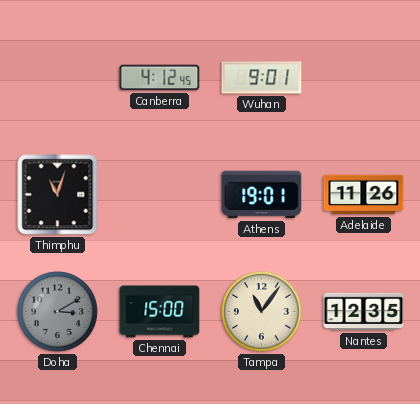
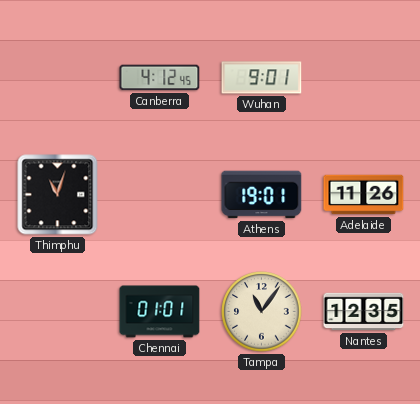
Doha: 3:10 -> none (58, 312)
Chennai: 15:00 -> 01:01 (160, 312)
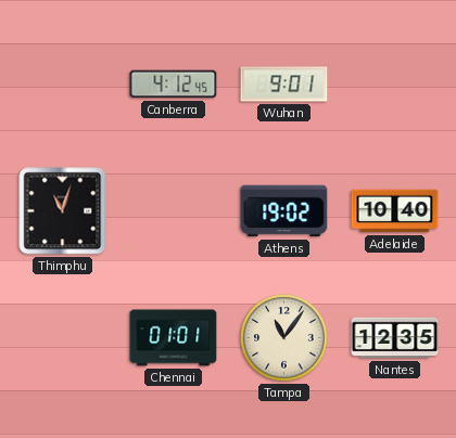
Athens: 19:01 -> 19:02 (284, 211)
Adelaide: 11:26 -> 10:40 (395, 211)
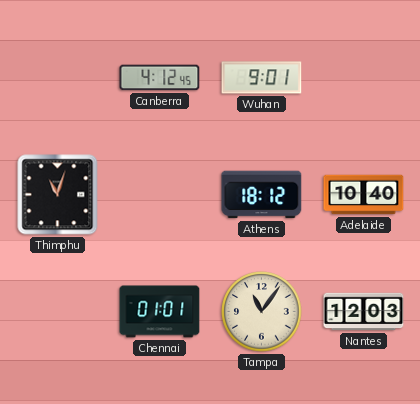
Athens: 19:02 -> 18:12 (262, 195)
Nantes: 12:35 -> 12:03 (364, 312)
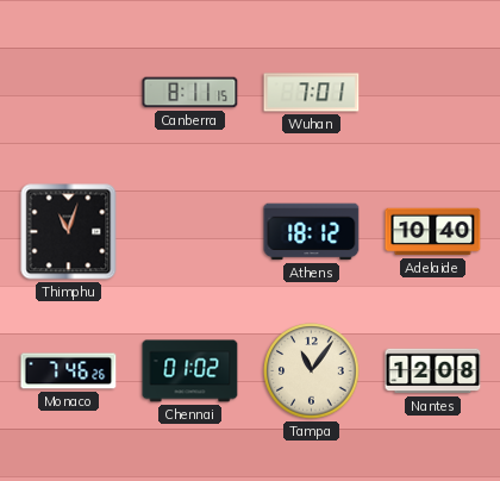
Canberra: 4:12 -> 8:11 (190, 93)
Wuhan: 9:01 -> 7:01 (312, 93)
Monaco: none -> 7:46 (69, 371)
Chennai: 01:01 -> 01:02 (190, 371)
Nantes: 12:03 -> 12:08 (433, 371)
